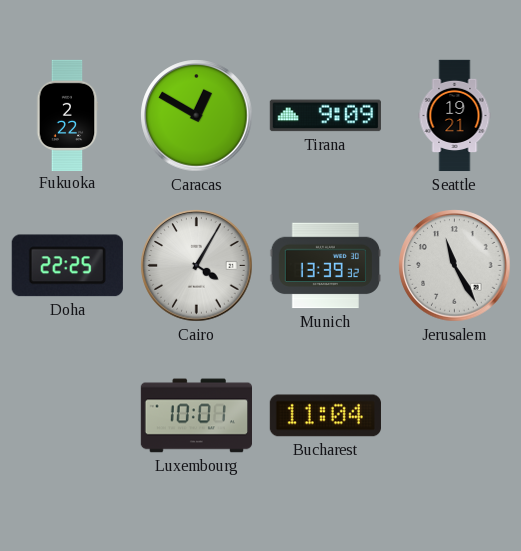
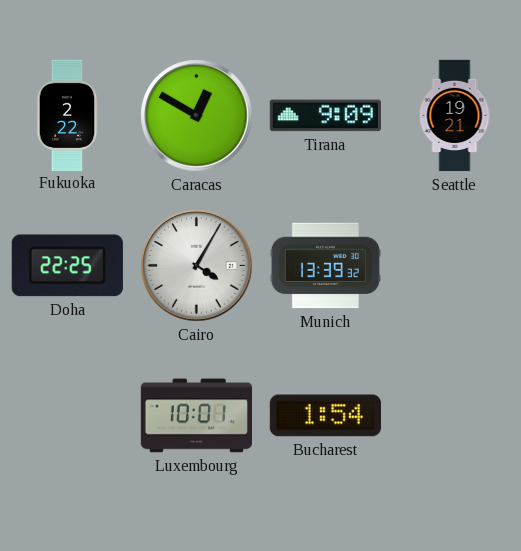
Jerusalem: 11:25 -> none (455, 266)
Bucharest: 11:04 -> 1:54 (325, 416)
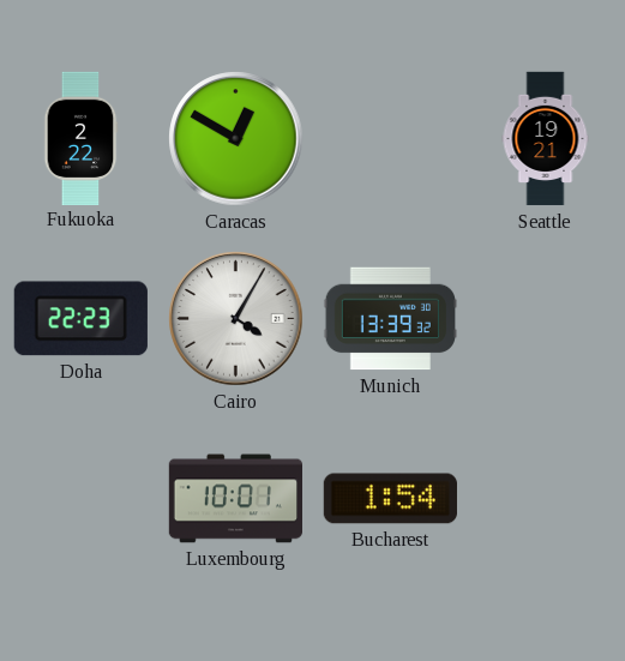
Tirana: 9:09 -> none (325, 116)
Doha: 22:25 -> 22:23 (80, 319)
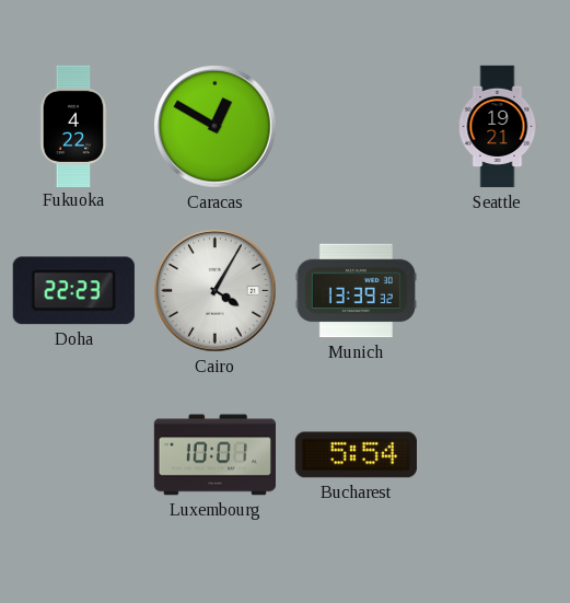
Fukuoka: 2:22 -> 4:22 (73, 126)
Bucharest: 1:54 -> 5:54 (356, 455)
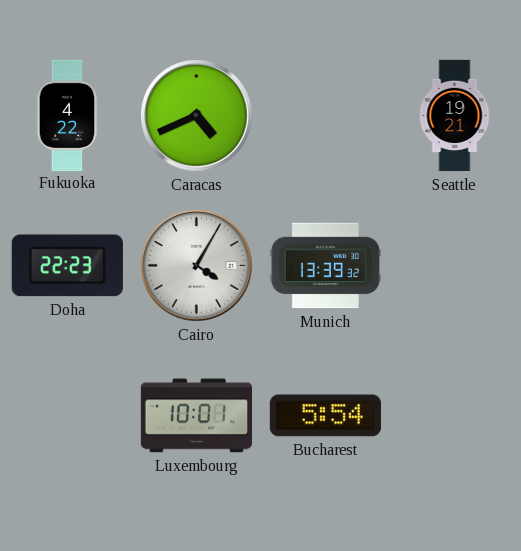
Caracas: 12:50 -> 4:41 (197, 116)
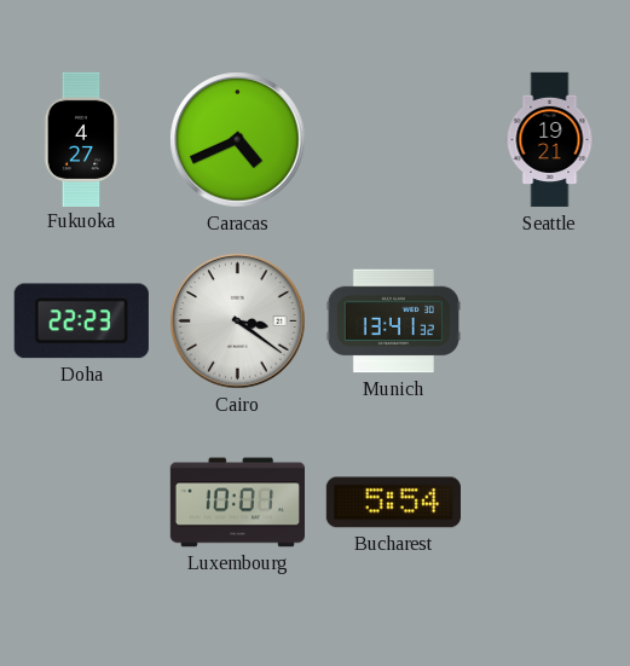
Fukuoka: 4:22 -> 4:27 (81, 139)
Cairo: 4:05 -> 3:21 (238, 322)
Munich: 13:39 -> 13:41 (393, 322)
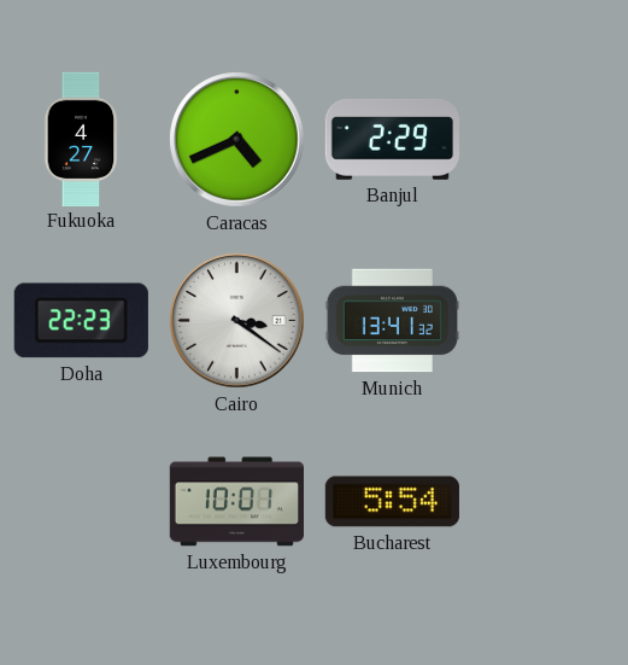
Banjul: none -> 2:29 (392, 140)
Seattle: 19:21 -> none (550, 140)
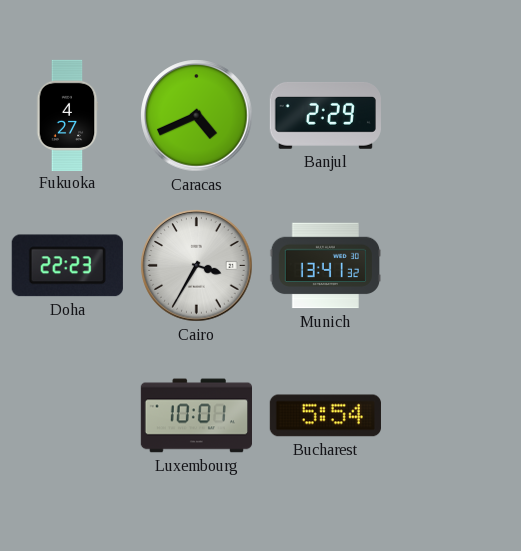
Cairo: 3:21 -> 3:35 (197, 266)
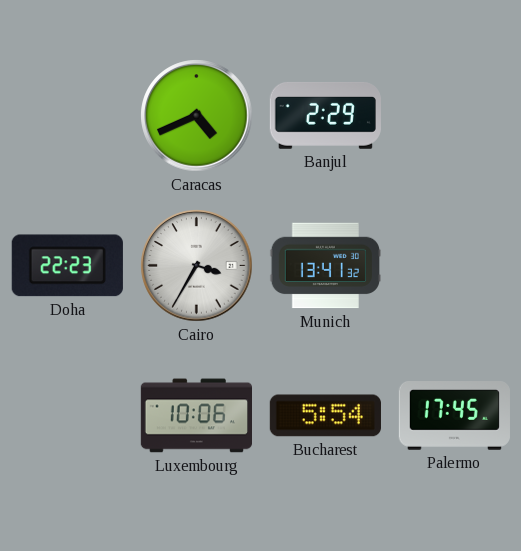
Fukuoka: 4:27 -> none (67, 115)
Luxembourg: 10:01 -> 10:06 (196, 416)
Palermo: none -> 17:45 (454, 416)
